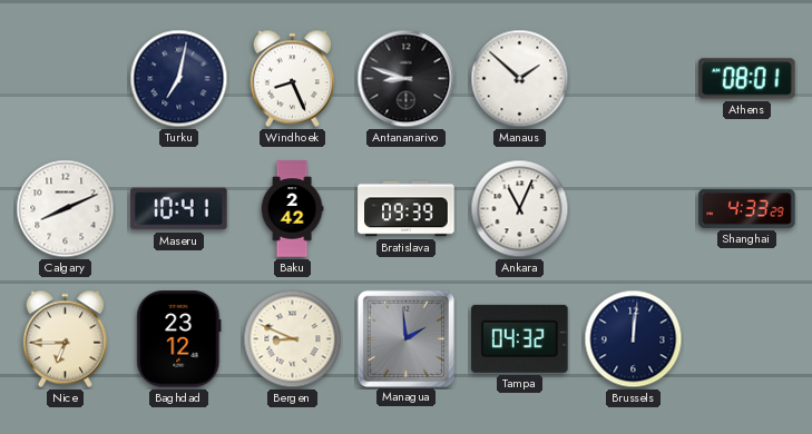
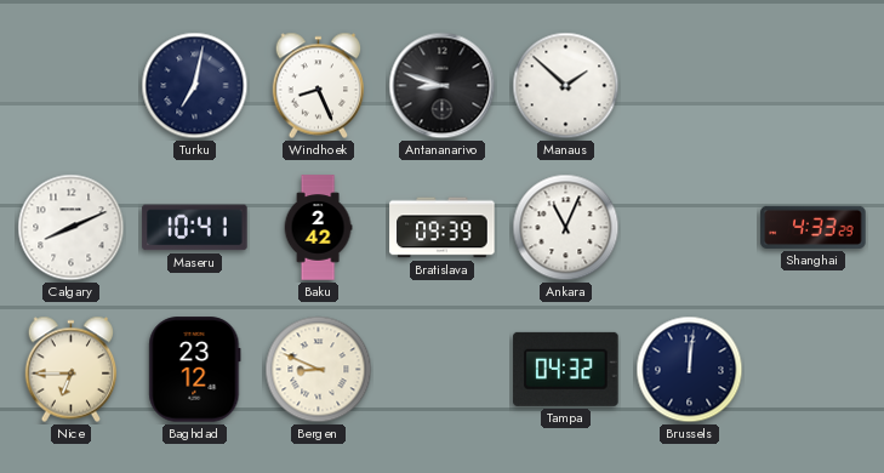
Athens: 08:01 -> none (747, 79)
Managua: 1:59 -> none (405, 338)
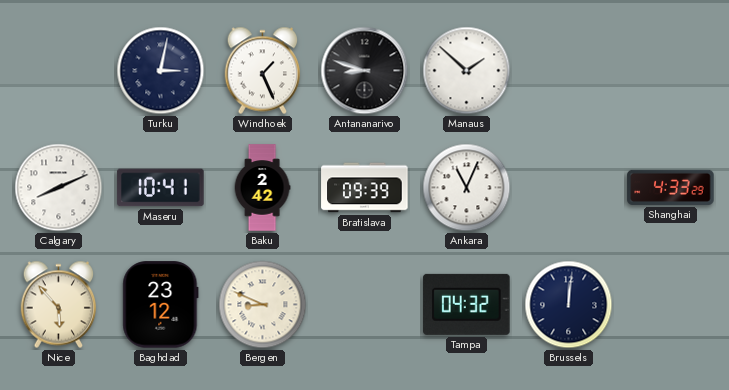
Turku: 7:02 -> 3:02 (161, 71)
Windhoek: 8:26 -> 1:26 (263, 71)
Nice: 6:45 -> 5:53 (59, 305)
